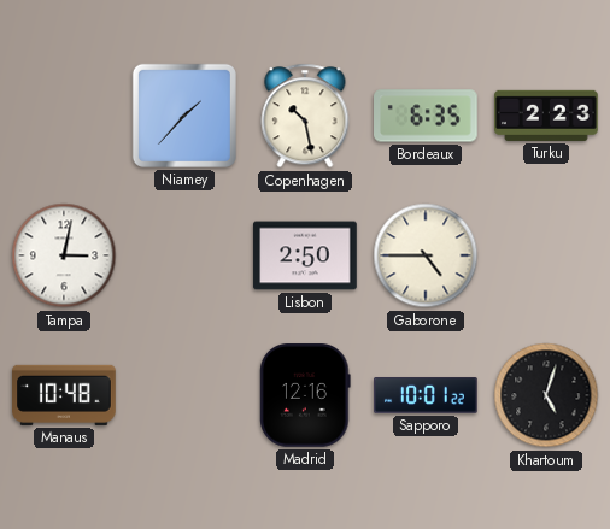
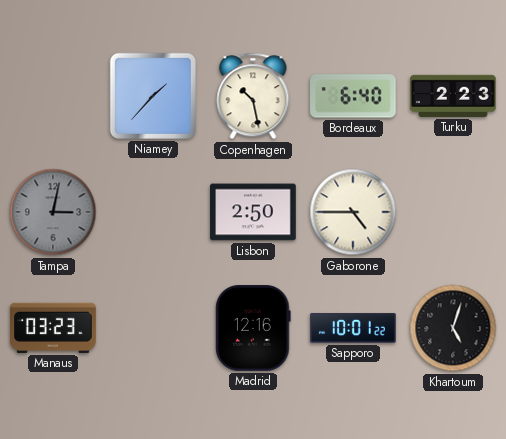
Bordeaux: 6:35 -> 6:40 (354, 96)
Tampa dial: white -> grey (53, 212)
Manaus: 10:48 -> 03:23 (53, 328)
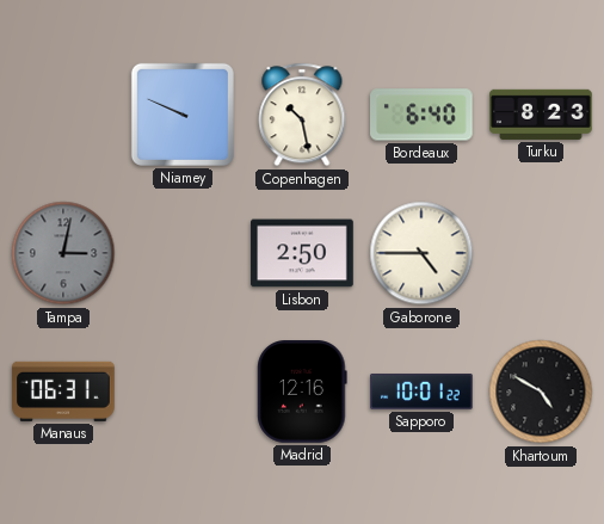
Niamey: 1:37 -> 9:49 (183, 115)
Turku: 2:23 -> 8:23 (541, 115)
Manaus: 03:23 -> 06:31 (63, 392)
Khartoum: 5:03 -> 4:50 (541, 392)
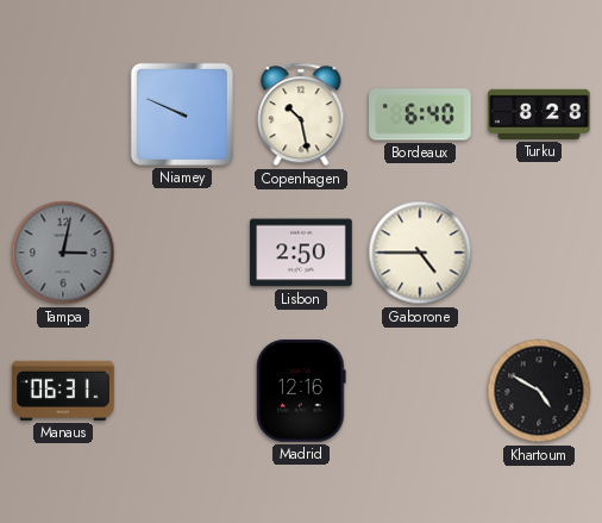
Turku: 8:23 -> 8:28 (539, 114)
Sapporo: 10:01 -> none (421, 393)
